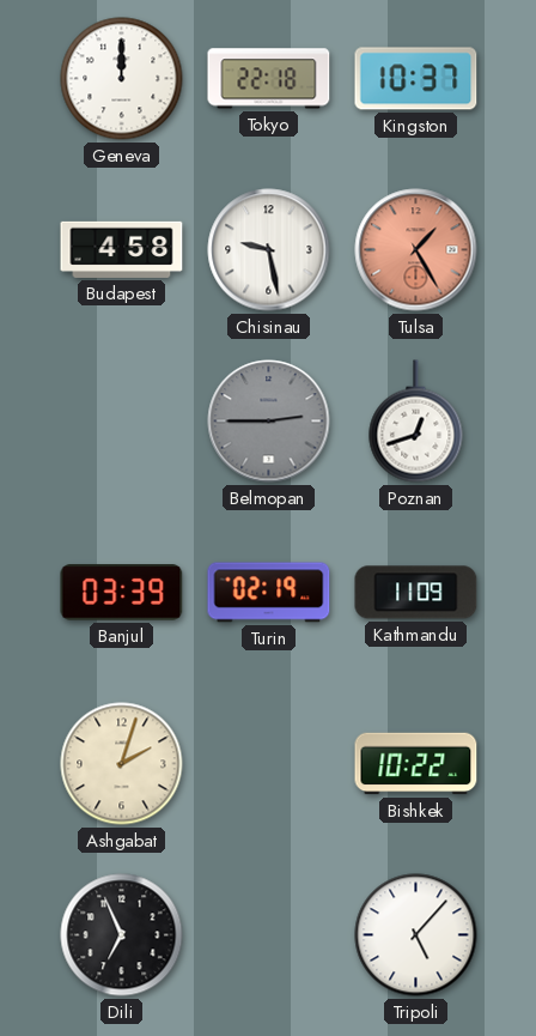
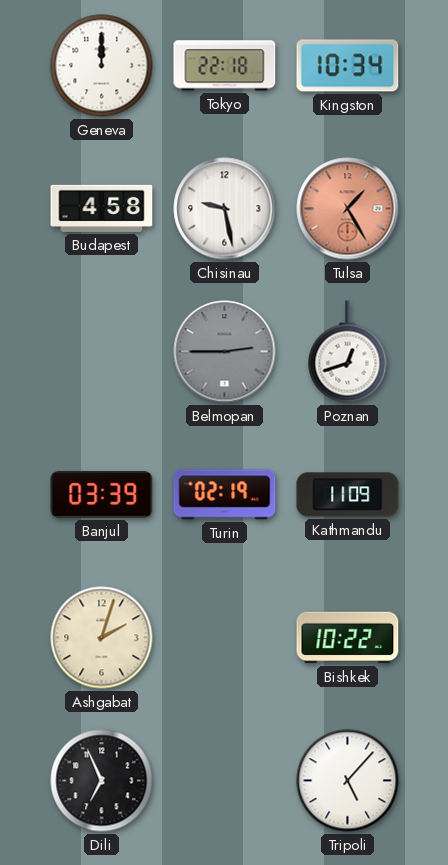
Kingston: 10:37 -> 10:34 (348, 66)
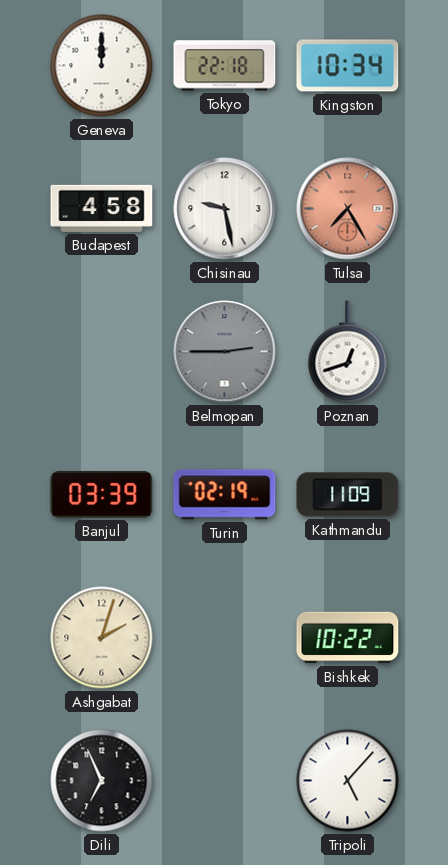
Tulsa: 1:25 -> 7:25 (348, 209)
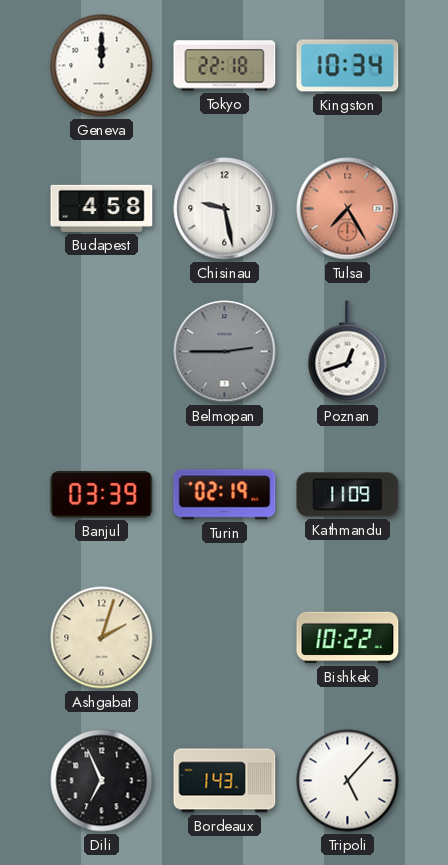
Bordeaux: none -> 1:43 (225, 781)
